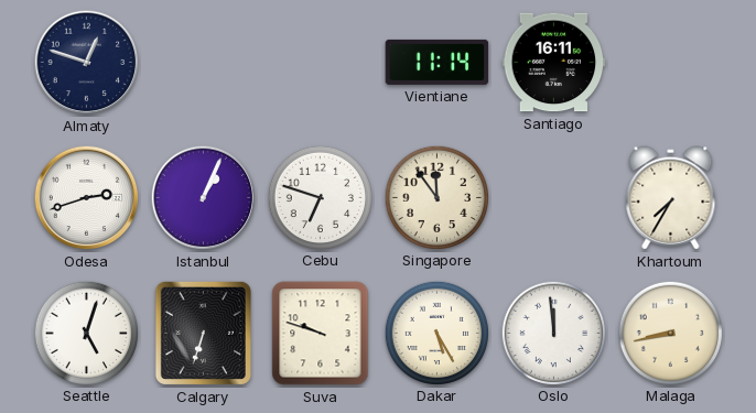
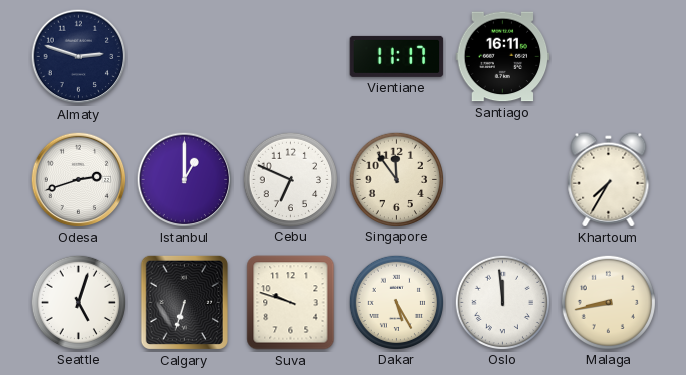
Almaty: 12:48 -> 2:48 (79, 57)
Vientiane: 11:14 -> 11:17 (397, 56)
Istanbul: 1:04 -> 1:00 (185, 180)
Cebu: 6:48 -> 6:49 (290, 179)
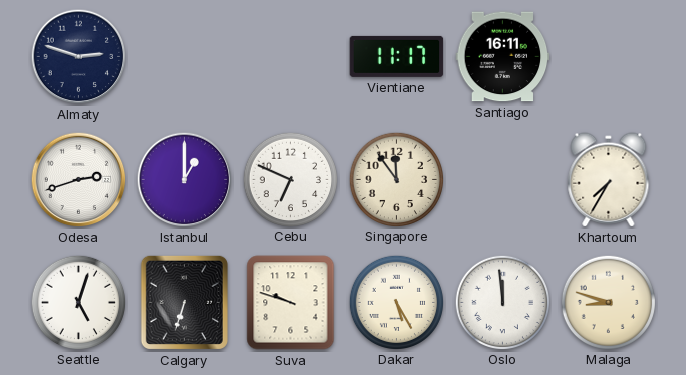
Malaga: 8:43 -> 8:48 (608, 302)
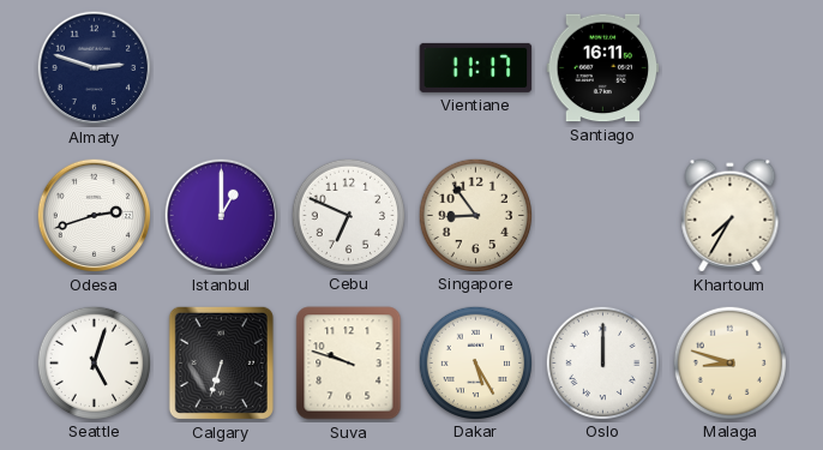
Singapore: 11:54 -> 8:54 (475, 215)
Oslo: 11:59 -> 12:00 (602, 362)
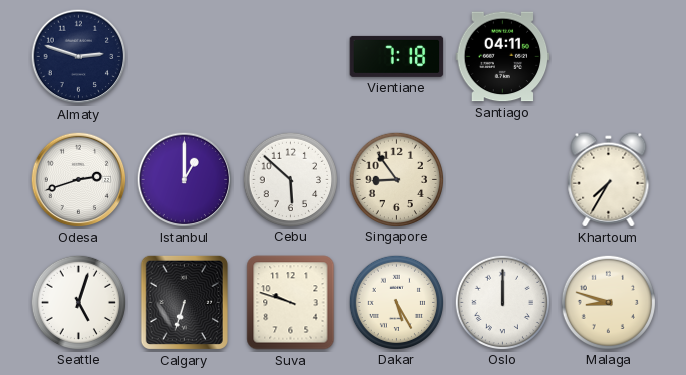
Vientiane: 11:17 -> 7:18 (397, 56)
Santiago: 16:11 -> 04:11 (503, 57)
Cebu: 6:49 -> 5:52 (290, 179)
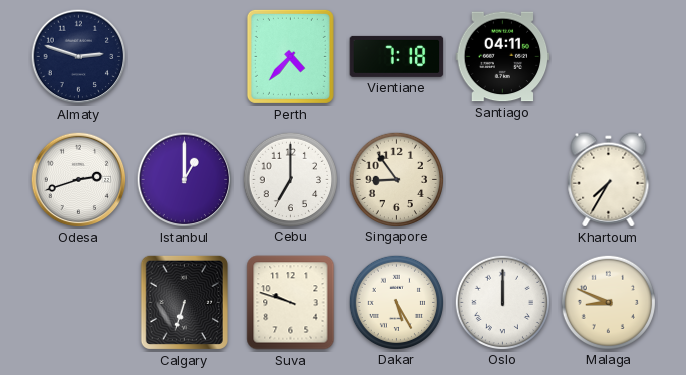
Perth: none -> 4:37 (290, 56)
Cebu: 5:52 -> 7:00 (290, 179)
Seattle: 5:03 -> none (78, 302)
Malaga: 8:48 -> 8:49 (608, 302)
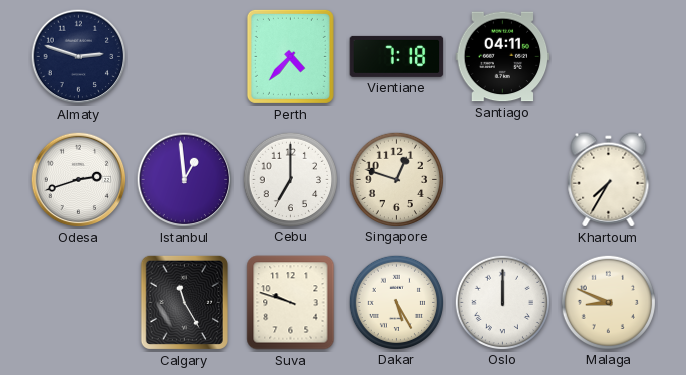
Istanbul: 1:00 -> 12:59 (185, 180)
Singapore: 8:54 -> 12:48 (396, 179)
Calgary: 6:33 -> 11:25 (184, 302)
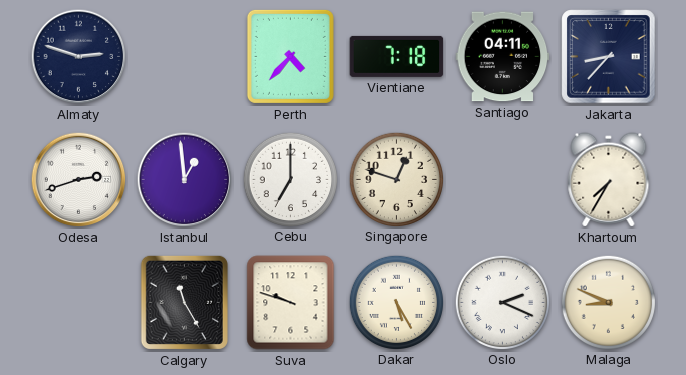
Jakarta: none -> 8:37 (609, 57)
Oslo: 12:00 -> 2:19 (502, 302)
